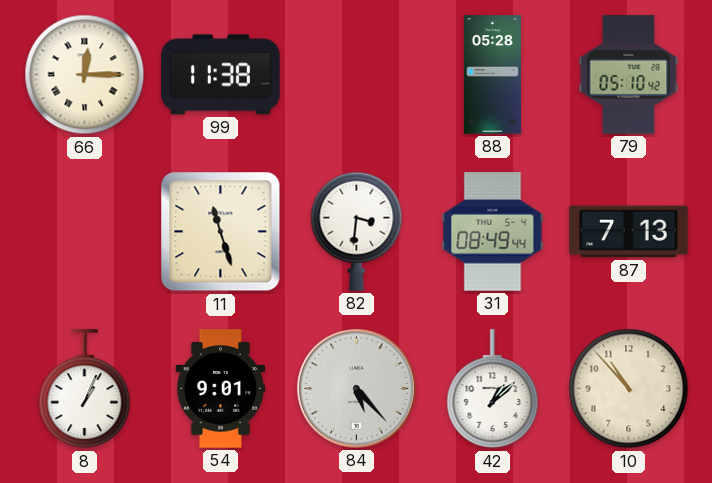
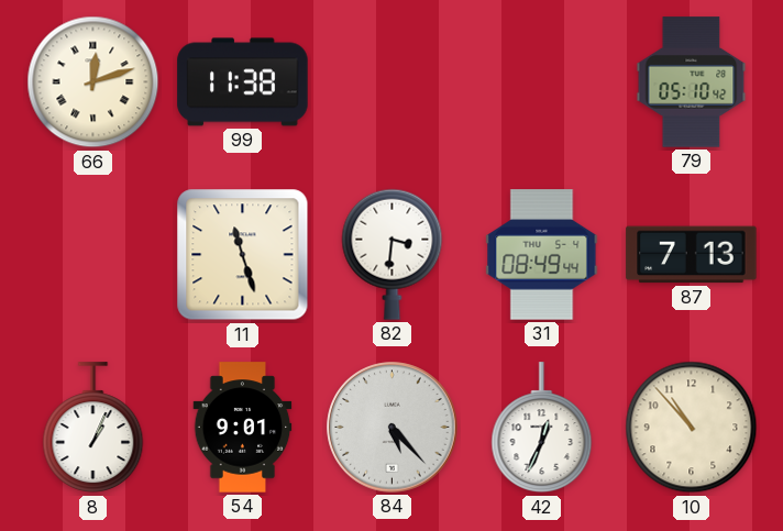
66: 12:15 -> 12:12 (93, 82)
88: 05:28 -> none (492, 75)
42: 1:08 -> 12:34 (542, 428)
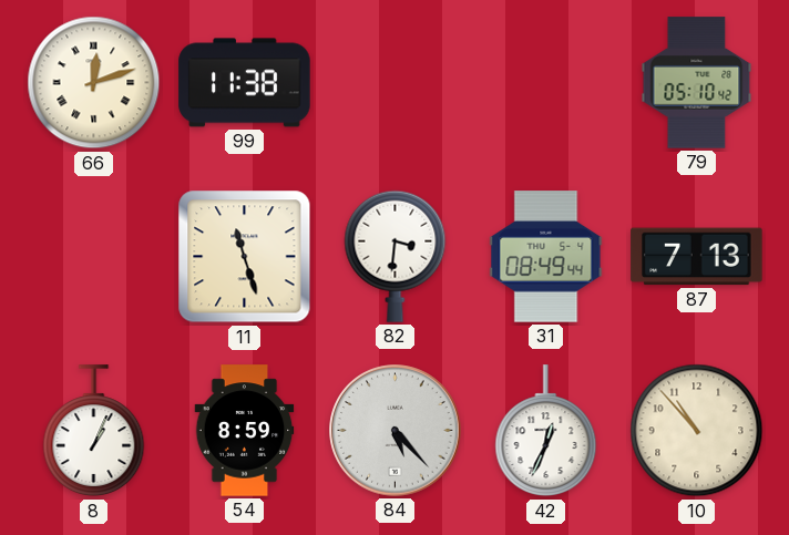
54: 9:01 -> 8:59 (245, 431)
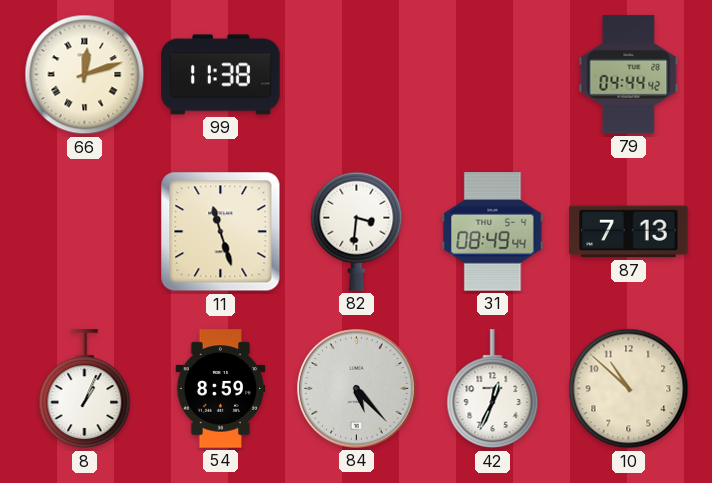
79: 05:10 -> 04:44 (629, 75)
10: 10:53 -> 10:52 (629, 389)
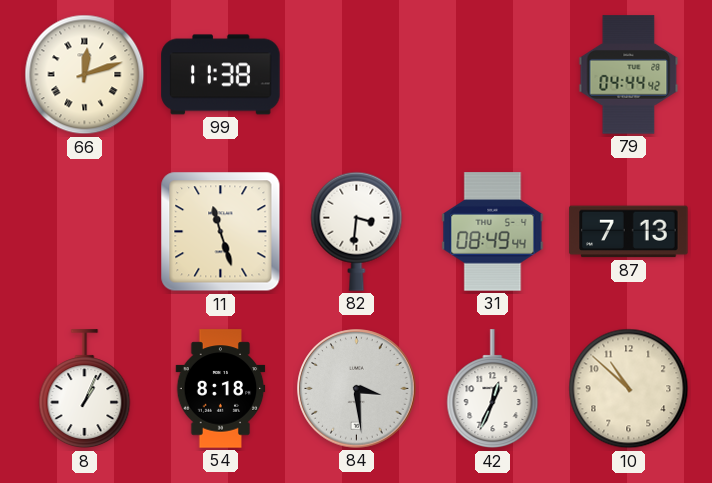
54: 8:59 -> 8:18 (221, 389)
84: 5:23 -> 3:29 (357, 389)
